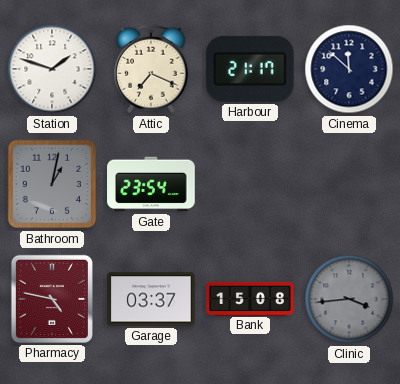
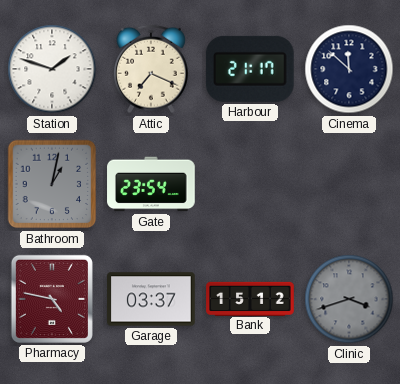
Bank: 15:08 -> 15:12 (250, 298)
Clinic: 3:44 -> 3:42 (349, 299)
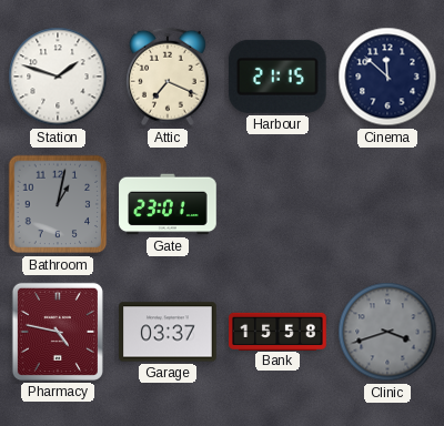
Harbour: 21:17 -> 21:15 (277, 77)
Gate: 23:54 -> 23:01 (168, 204)
Bank: 15:12 -> 15:58 (277, 331)
